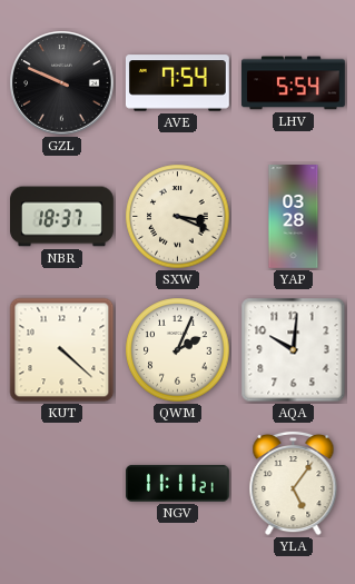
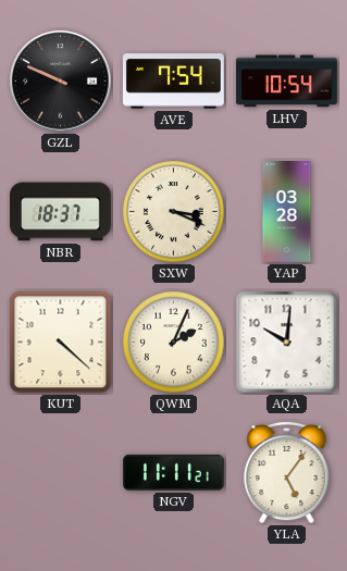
LHV: 5:54 -> 10:54 (286, 82)
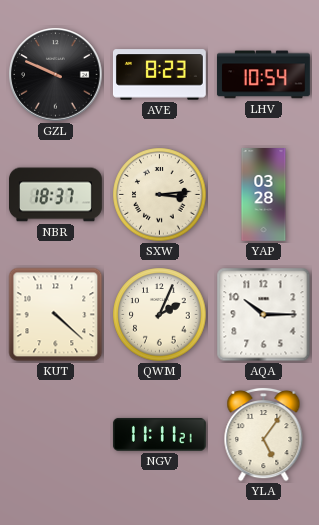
AVE: 7:54 -> 8:23 (159, 75)
SXW: 3:19 -> 3:14 (160, 195)
AQA: 10:01 -> 10:15 (264, 315)
